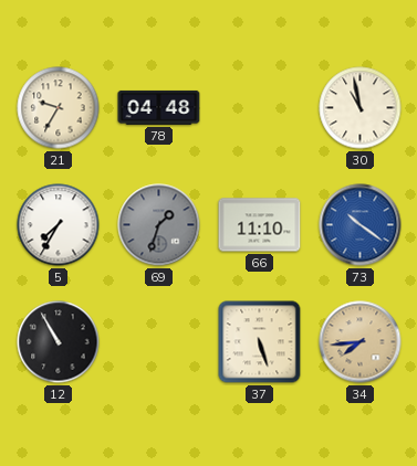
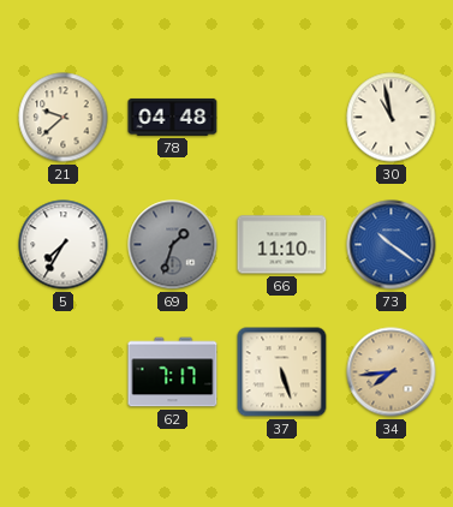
21: 9:35 -> 9:38 (64, 118)
12: 10:55 -> none (59, 342)
62: none -> 7:17 (173, 372)
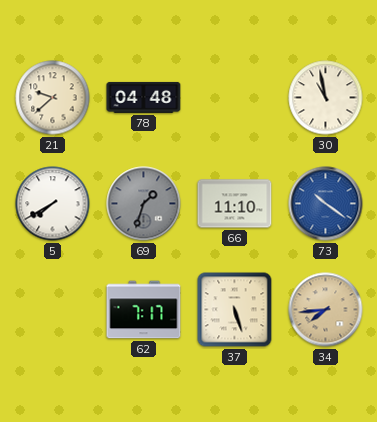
5: 7:35 -> 7:40 (53, 204)
